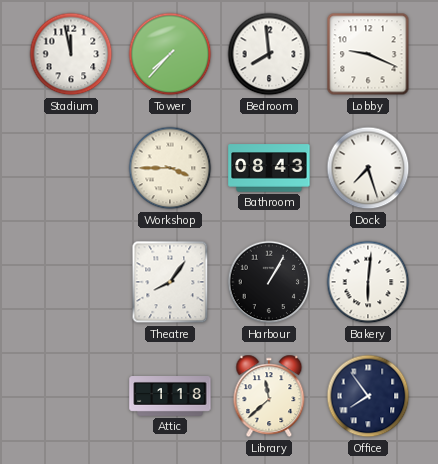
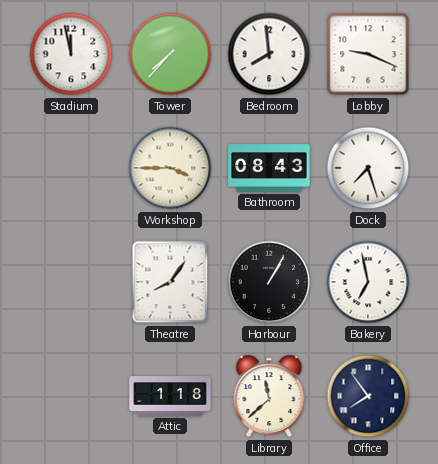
Bakery: 6:01 -> 6:58 (368, 282)
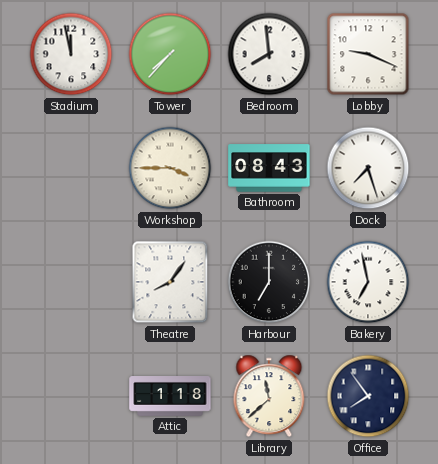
Harbour: 1:05 -> 7:00 (269, 282)
